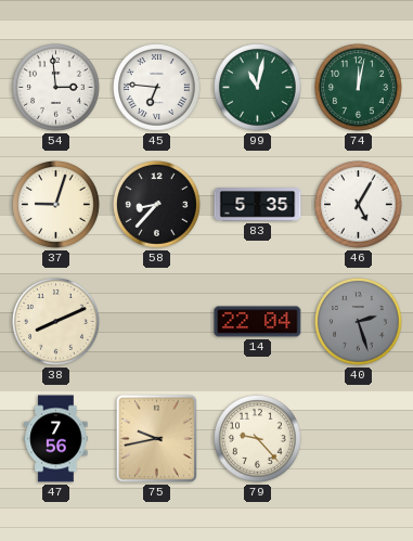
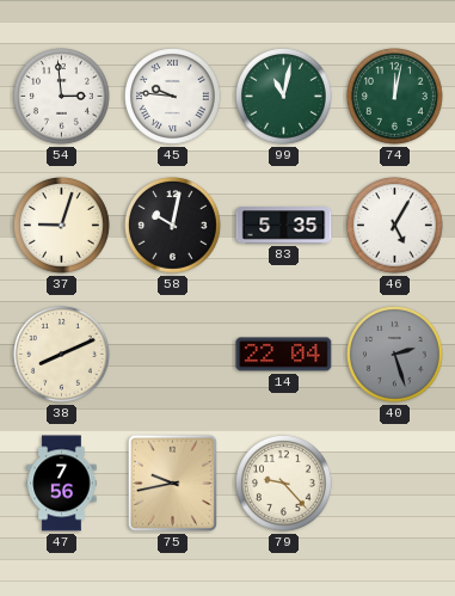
45: 6:46 -> 9:46 (173, 97)
58: 8:37 -> 10:02 (173, 226)
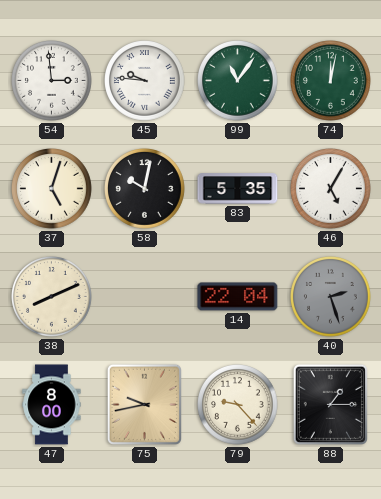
99: 11:02 -> 11:06 (238, 81)
37: 9:03 -> 5:03 (52, 189)
47: 7:56 -> 8:00 (52, 405)
88: none -> 1:15 (330, 404)
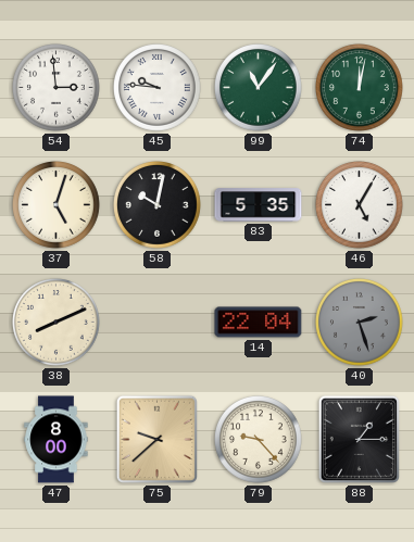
75: 9:43 -> 9:38 (156, 439)
